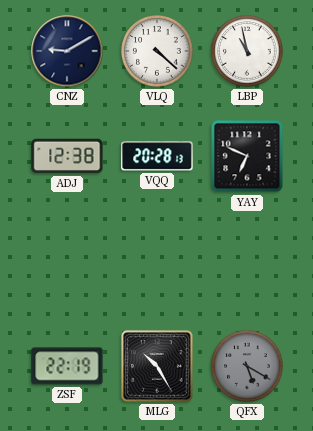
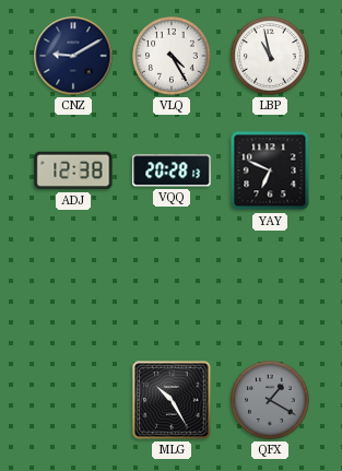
VLQ: 4:22 -> 4:25 (172, 56)
ZSF: 22:19 -> none (67, 366)
QFX: 5:20 -> 1:20 (270, 400)
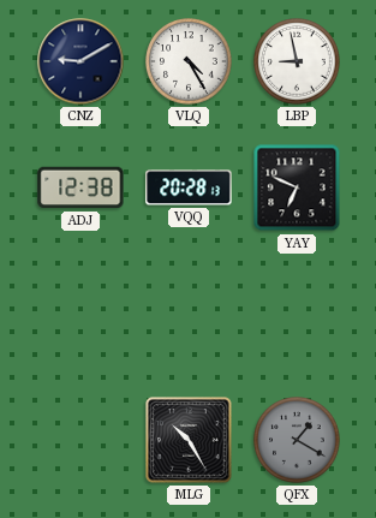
LBP: 10:58 -> 8:58 (297, 61)
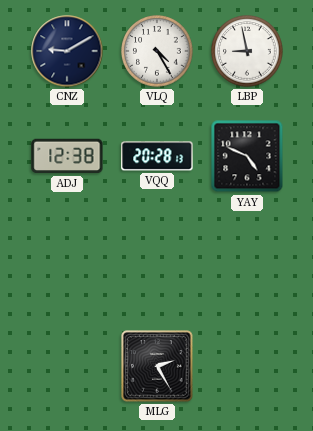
YAY: 6:49 -> 4:49 (247, 156)
MLG: 10:25 -> 2:25 (157, 366)
QFX: 1:20 -> none (297, 440)
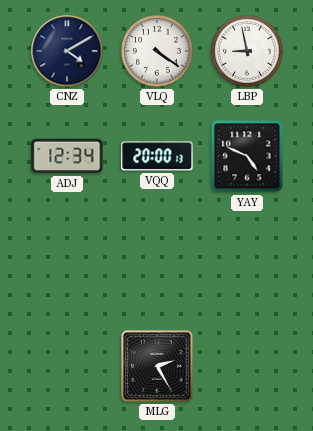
CNZ: 9:10 -> 4:10 (67, 51)
VLQ: 4:25 -> 4:21 (157, 51)
ADJ: 12:38 -> 12:34 (67, 156)
VQQ: 20:28 -> 20:00 (157, 156)
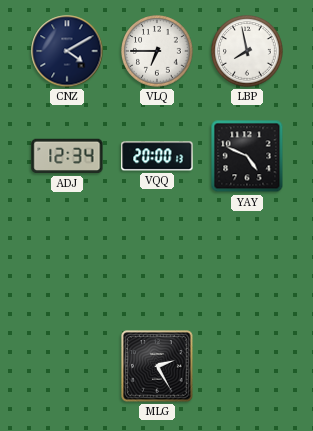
VLQ: 4:21 -> 6:45 (157, 51)
LBP: 8:58 -> 7:58 (247, 51)
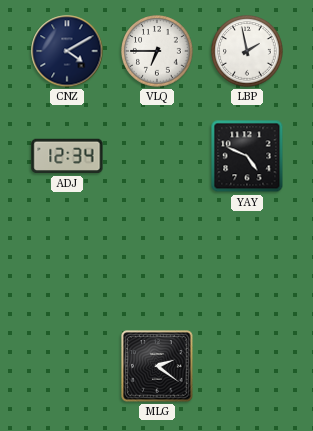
LBP: 7:58 -> 1:58 (247, 51)
VQQ: 20:00 -> none (157, 156)
MLG: 2:25 -> 2:21 (157, 366)
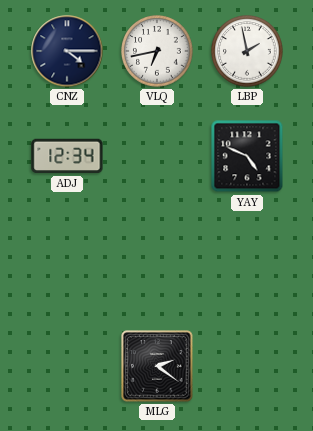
CNZ: 4:10 -> 4:15 (67, 51)
VLQ: 6:45 -> 6:43 (157, 51)
